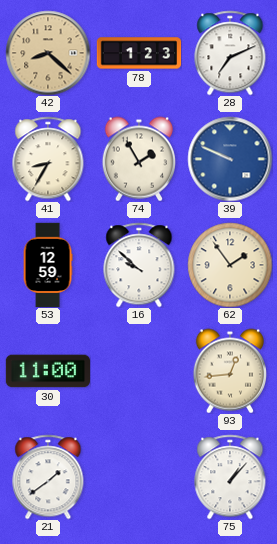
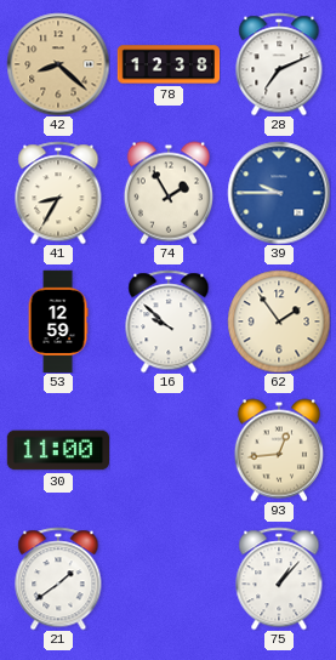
78: 1:23 -> 12:38 (169, 64)
39: 9:49 -> 9:45 (279, 193)
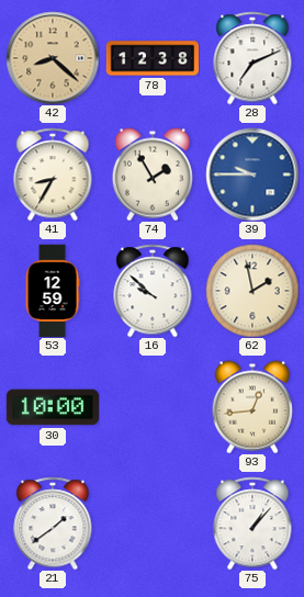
62: 1:54 -> 1:58 (252, 291)
30: 11:00 -> 10:00 (52, 407)
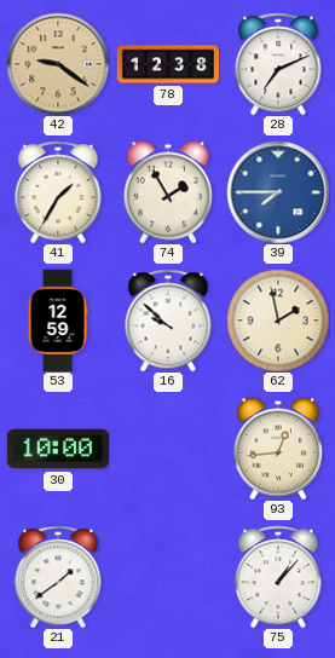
42: 8:22 -> 9:21 (58, 64)
41: 8:35 -> 1:35 (58, 192)
39: 9:45 -> 7:45 (278, 192)
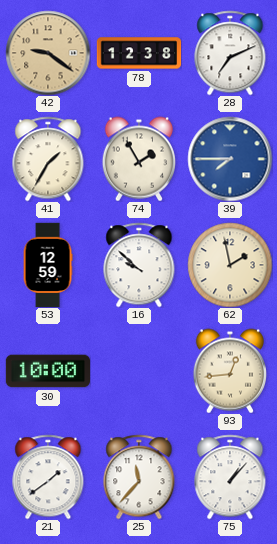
25: none -> 11:37 (139, 477)
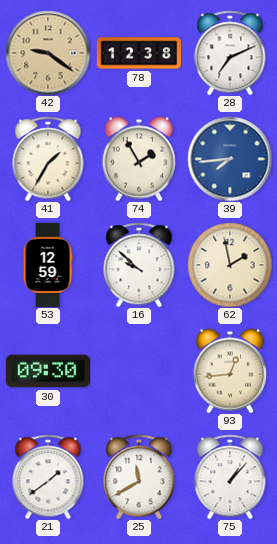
39: 7:45 -> 7:44 (230, 159)
30: 10:00 -> 09:30 (47, 371)
25: 11:37 -> 11:40 (139, 477)
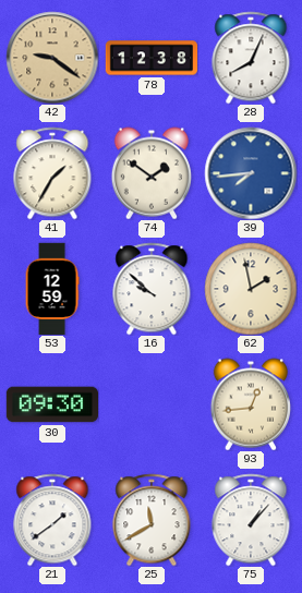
28: 7:11 -> 8:04 (251, 58)
74: 1:55 -> 1:51 (152, 173)
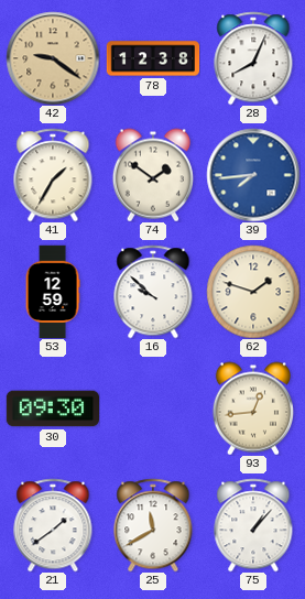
62: 1:58 -> 1:48 (253, 292)
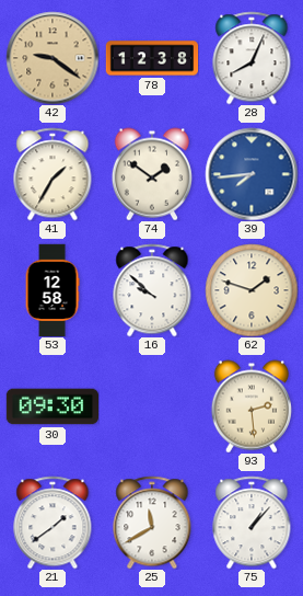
53: 12:59 -> 12:58 (53, 290)
93: 12:44 -> 2:29 (252, 406)
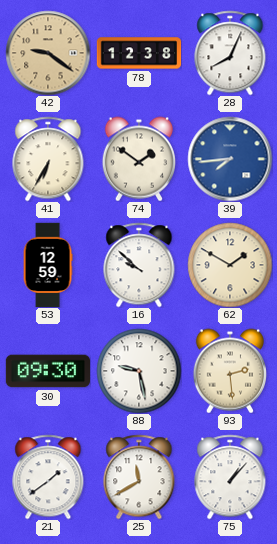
41: 1:35 -> 6:35 (48, 159)
53: 12:58 -> 12:59 (48, 265)
62: 1:48 -> 1:50 (230, 265)
88: none -> 9:28 (139, 371)
